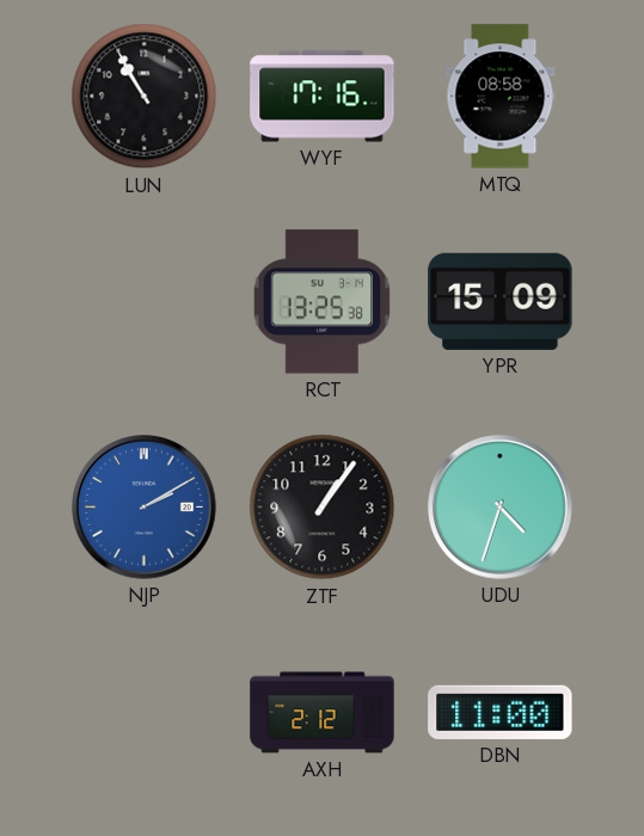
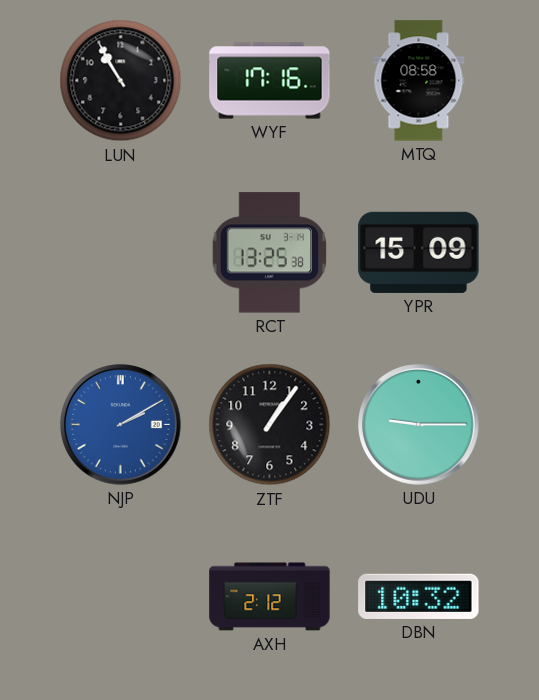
UDU: 4:33 -> 9:15 (419, 425)
DBN: 11:00 -> 10:32 (419, 596)
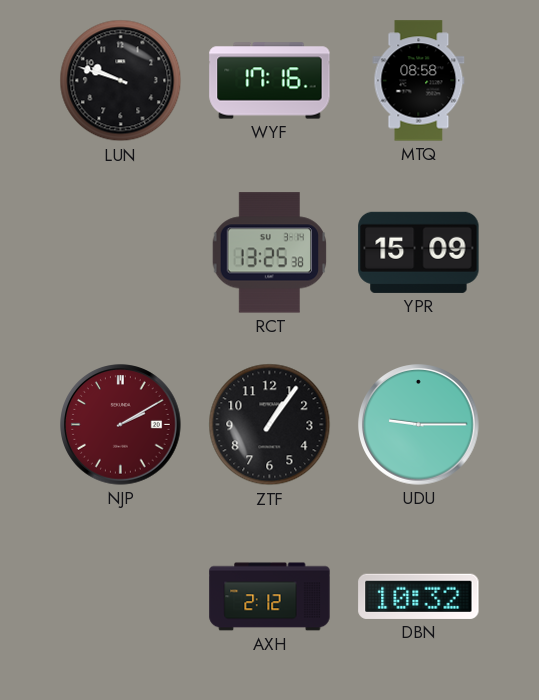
LUN: 10:55 -> 9:48 (121, 81)
NJP dial: blue -> burgundy (121, 425)
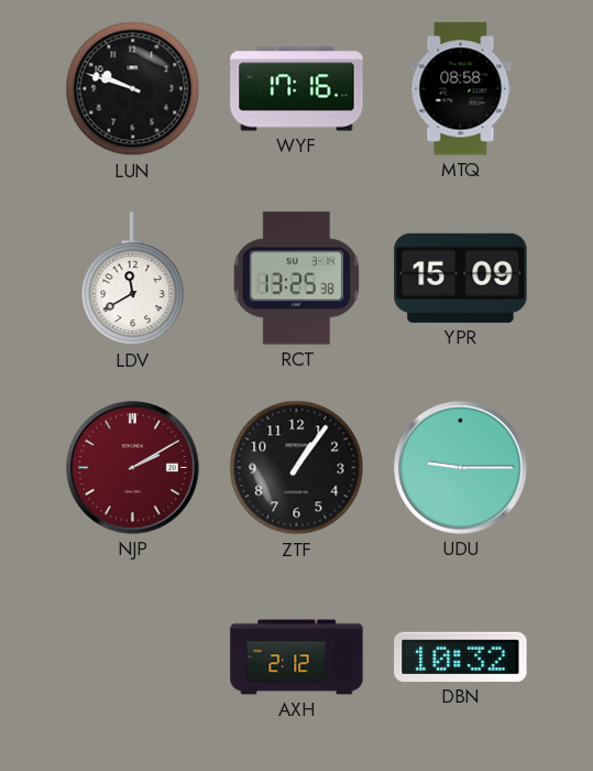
LDV: none -> 11:40 (133, 279)
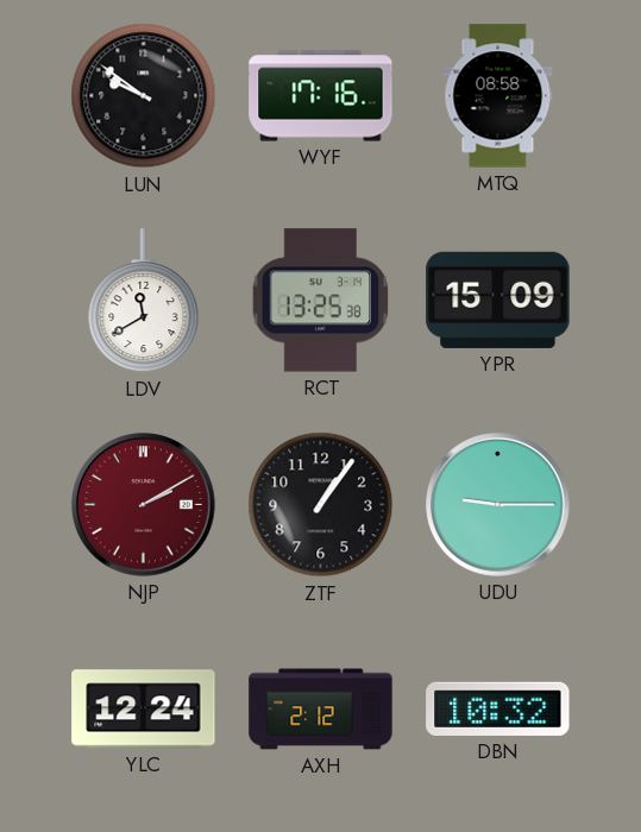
LUN: 9:48 -> 9:51 (144, 96)
YLC: none -> 12:24 (144, 710)
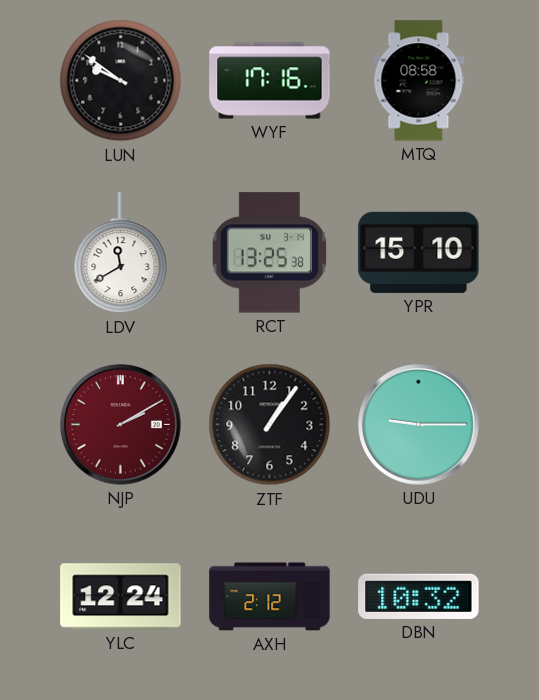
YPR: 15:09 -> 15:10 (419, 252)
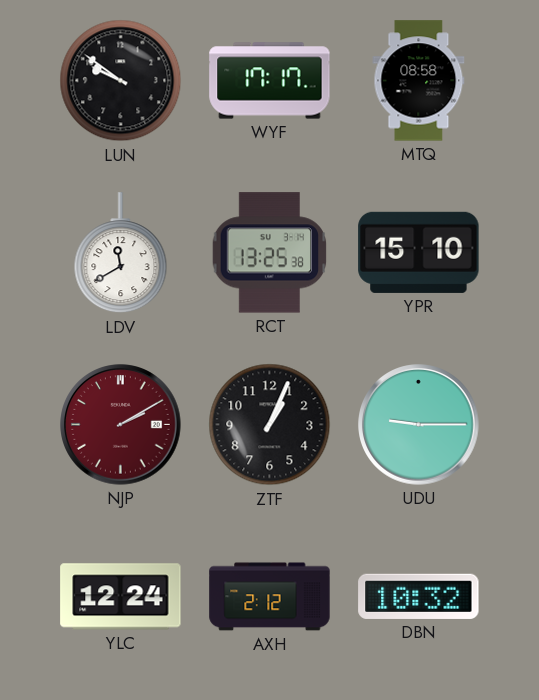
WYF: 17:16 -> 17:17 (270, 81)
ZTF: 1:06 -> 1:04 (270, 425)
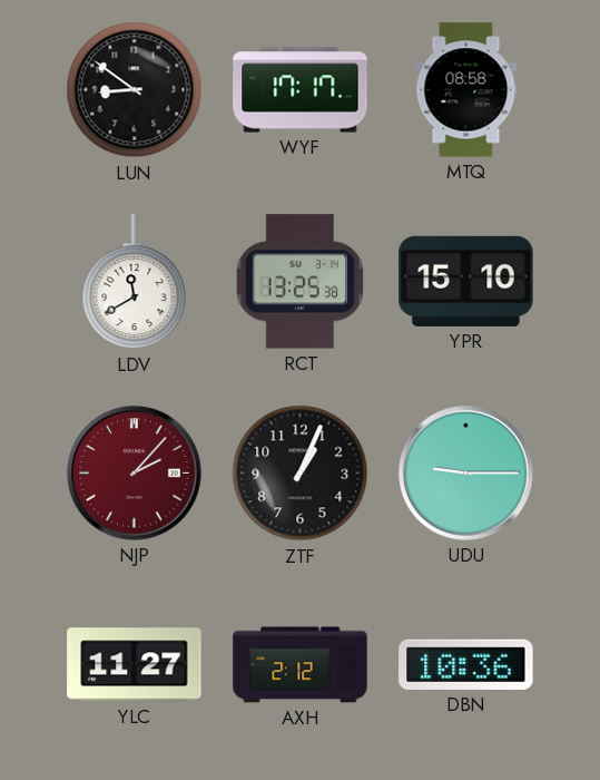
LUN: 9:51 -> 8:51 (135, 90)
NJP: 2:10 -> 2:07 (135, 474)
YLC: 12:24 -> 11:27 (135, 665)
DBN: 10:32 -> 10:36 (466, 664)
